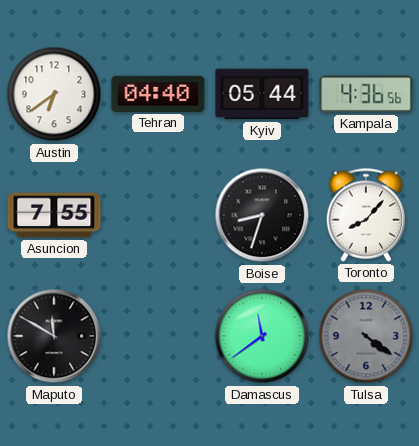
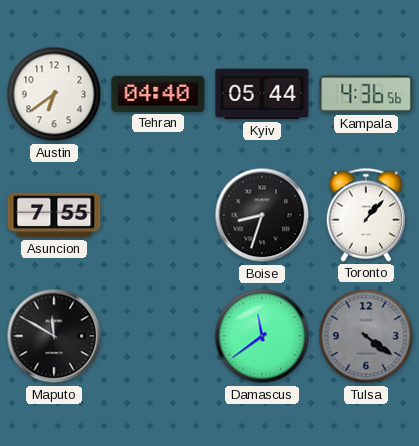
Toronto: 8:07 -> 1:07 (366, 215)
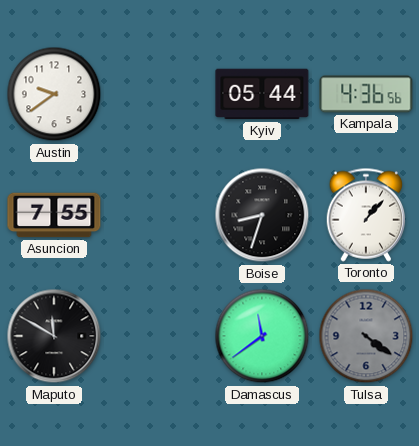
Austin: 6:39 -> 9:39 (54, 94)
Tehran: 04:40 -> none (158, 94)
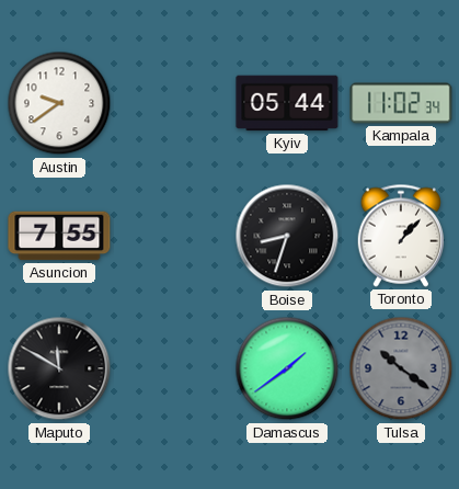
Kampala: 4:36 -> 11:02 (401, 103)
Damascus: 11:39 -> 1:39 (287, 368)
Tulsa: 4:21 -> 10:21 (401, 368)
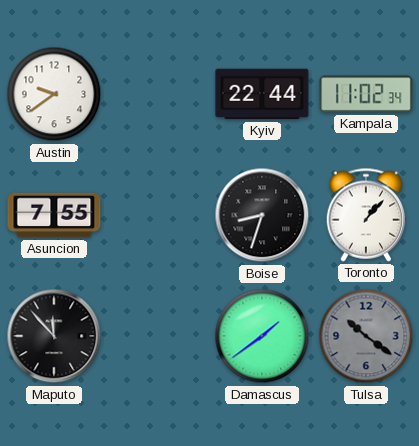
Kyiv: 05:44 -> 22:44 (262, 94)
Maputo: 11:50 -> 11:53 (54, 336)
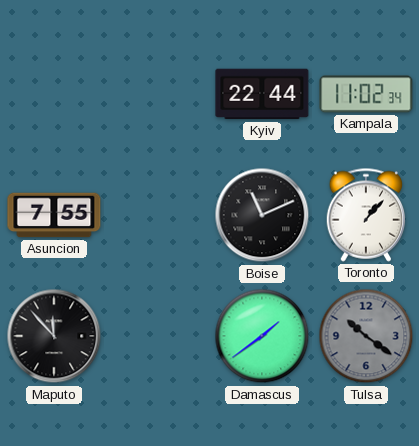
Austin: 9:39 -> none (54, 94)
Boise: 8:33 -> 11:11 (262, 215)
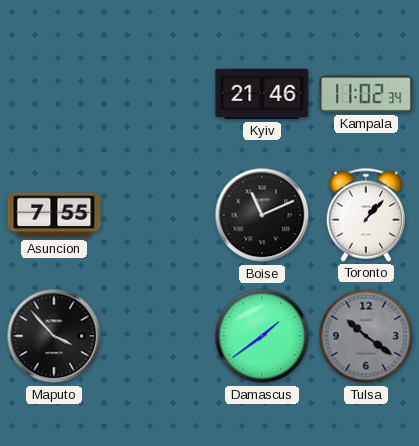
Kyiv: 22:44 -> 21:46 (262, 94)
Maputo: 11:53 -> 3:53 (54, 336)
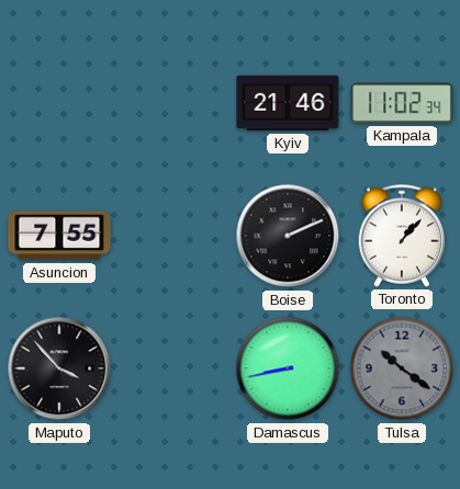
Boise: 11:11 -> 2:11 (288, 236)
Damascus: 1:39 -> 8:43 (288, 368)
